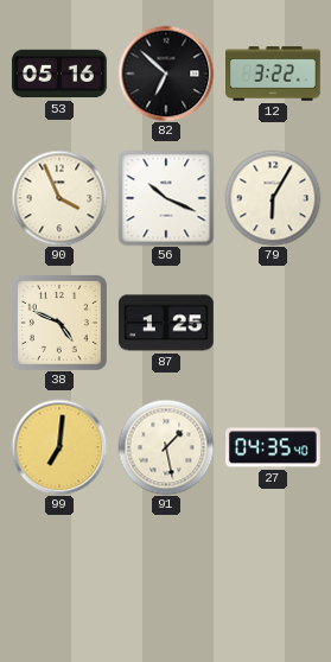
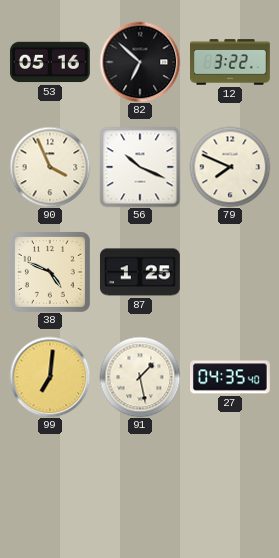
79: 6:05 -> 7:49 (230, 167)
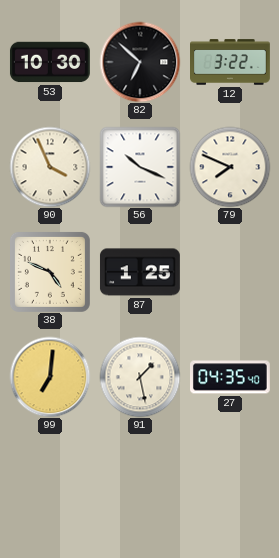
53: 05:16 -> 10:30 (50, 62)
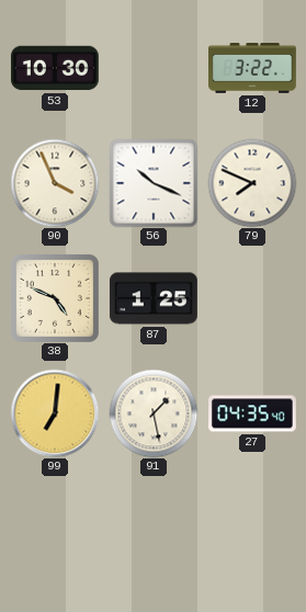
82: 6:52 -> none (140, 62)
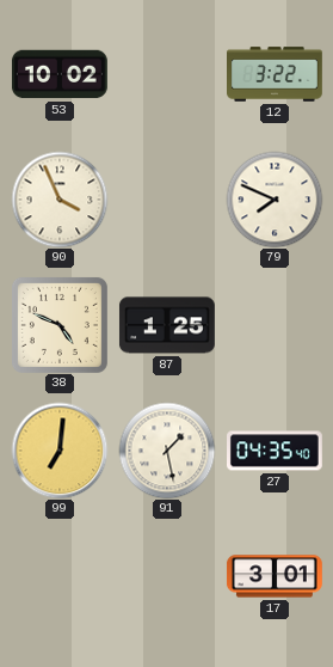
53: 10:30 -> 10:02 (60, 74)
56: 10:19 -> none (154, 183)
17: none -> 3:01 (275, 576)
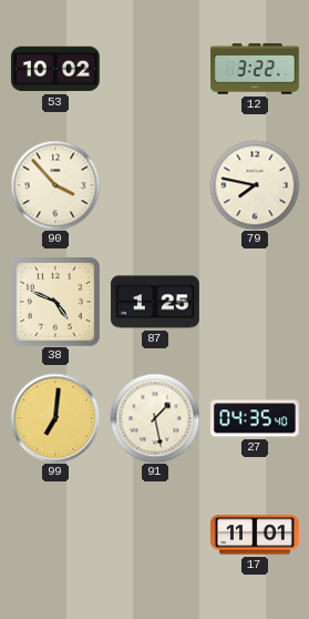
90: 3:56 -> 3:53 (55, 185)
79: 7:49 -> 7:47 (255, 185)
17: 3:01 -> 11:01 (255, 535)
